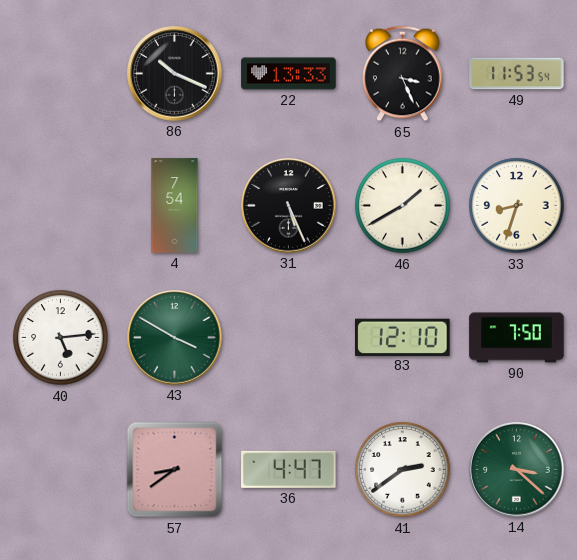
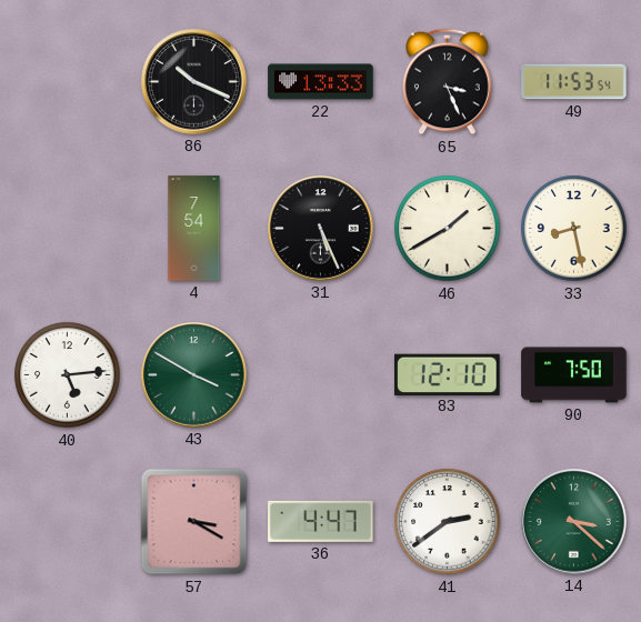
33: 8:33 -> 8:28 (574, 229)
57: 8:39 -> 3:20 (194, 522)
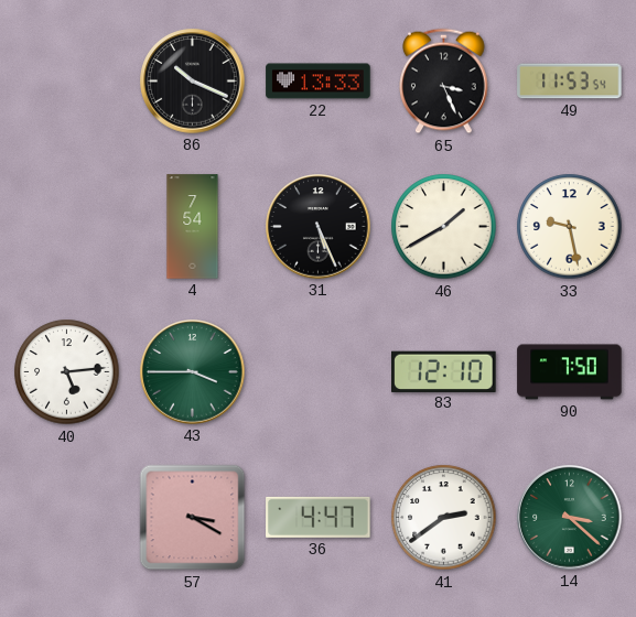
33: 8:28 -> 9:28 (570, 227)
43: 3:50 -> 3:45 (193, 372)
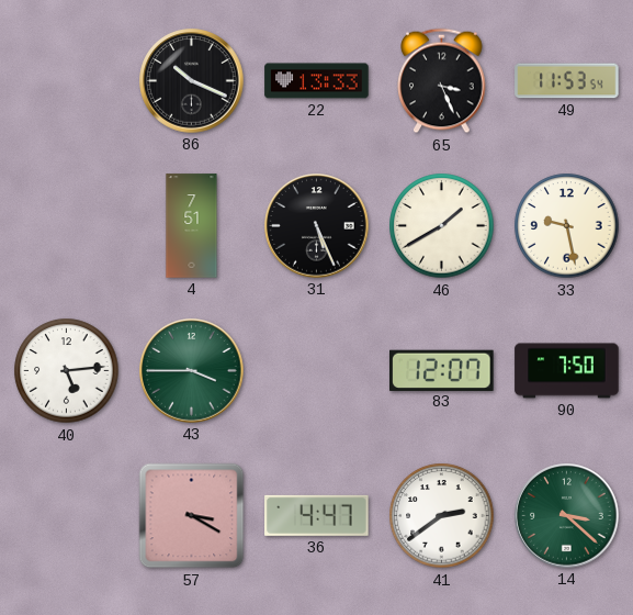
4: 7:54 -> 7:51 (192, 226)
83: 12:10 -> 12:07 (442, 370)
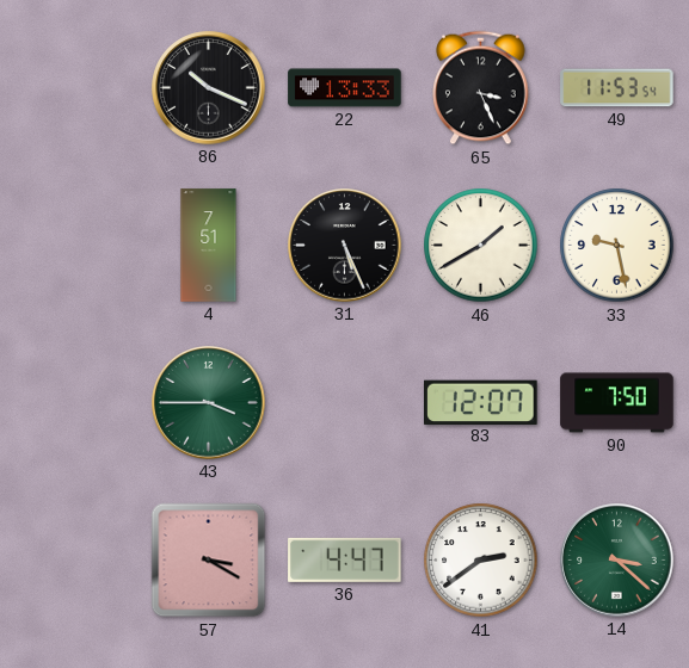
40: 5:14 -> none (67, 371)
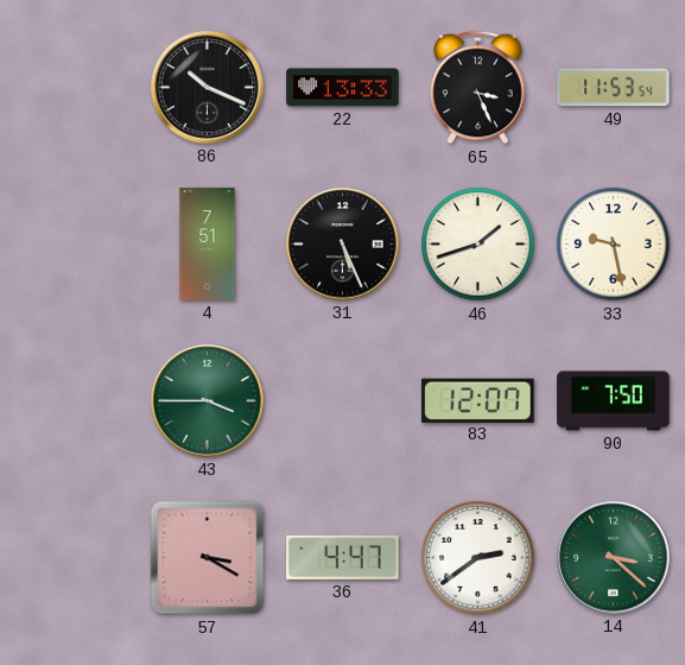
46: 1:40 -> 1:42 (478, 245)
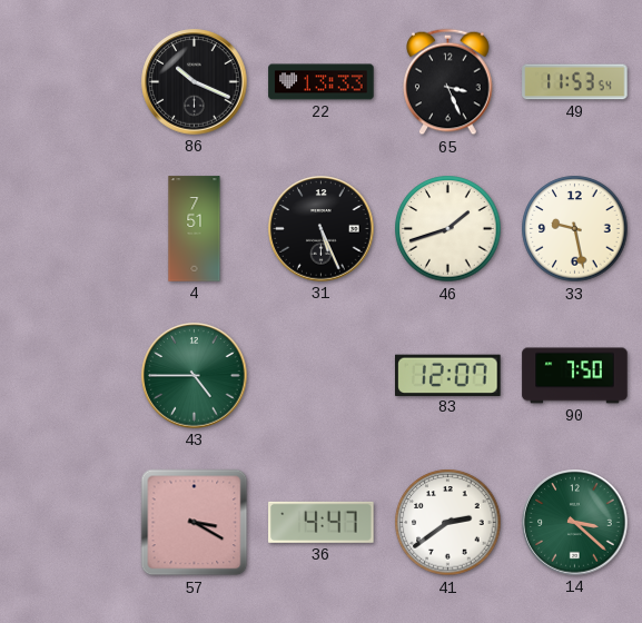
43: 3:45 -> 4:45 (195, 376)
